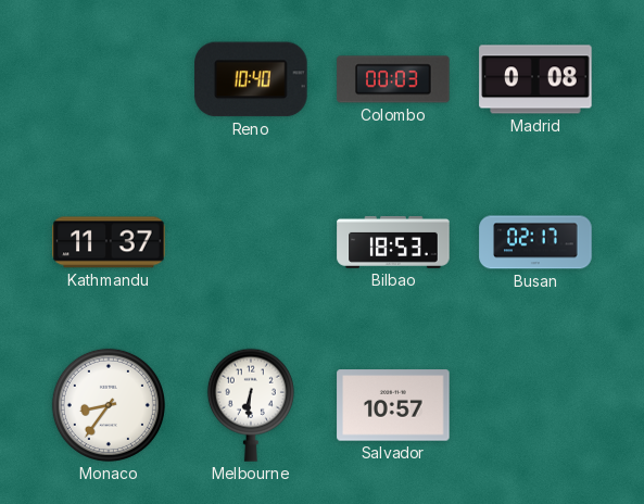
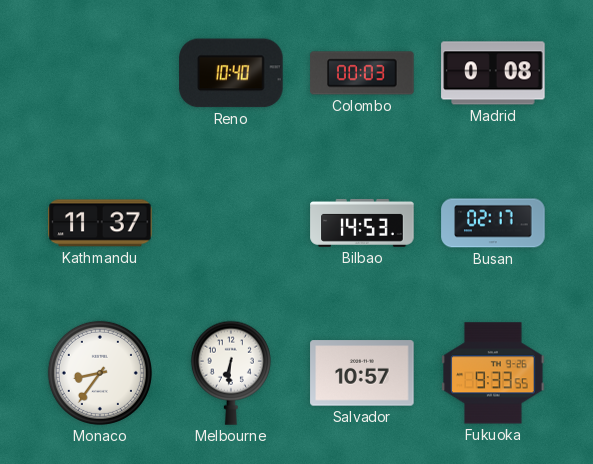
Bilbao: 18:53 -> 14:53 (362, 223)
Fukuoka: none -> 9:33 (493, 373)
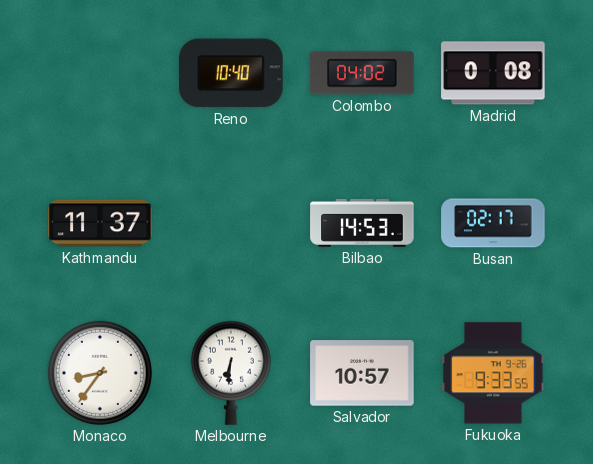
Colombo: 00:03 -> 04:02 (362, 73)
